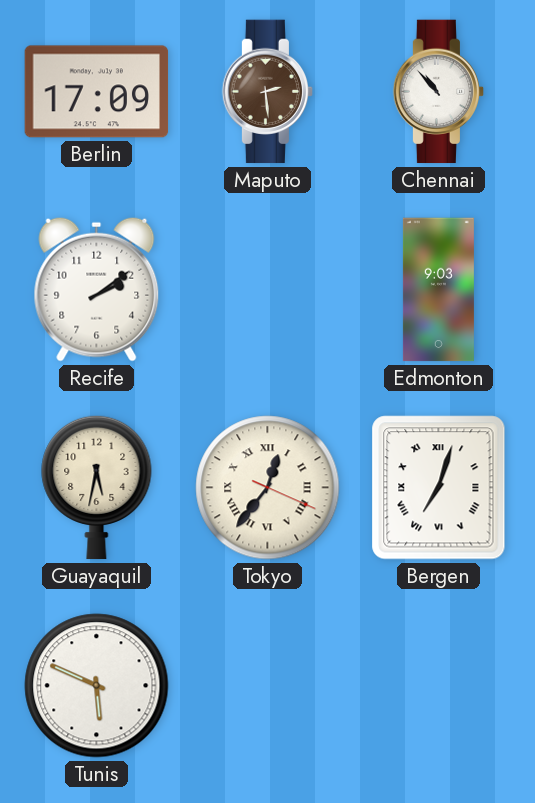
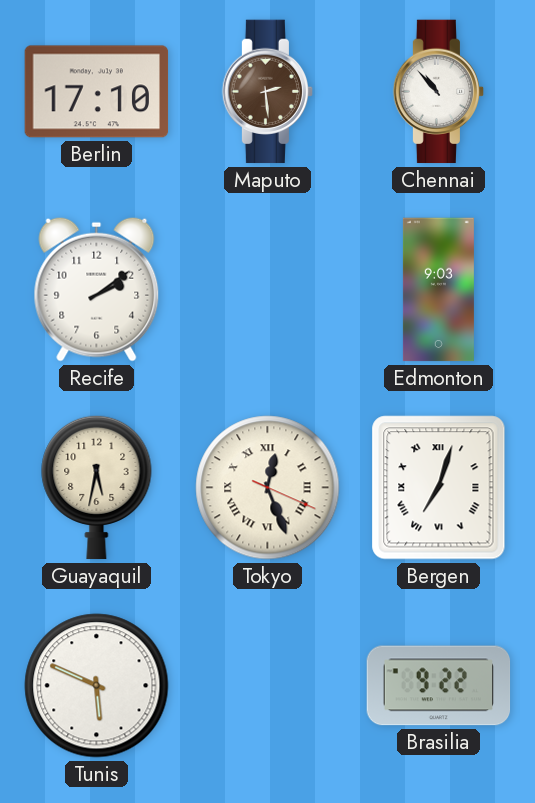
Berlin: 17:09 -> 17:10 (97, 92)
Tokyo: 12:36 -> 12:26 (268, 488)
Brasilia: none -> 9:22 (439, 686)
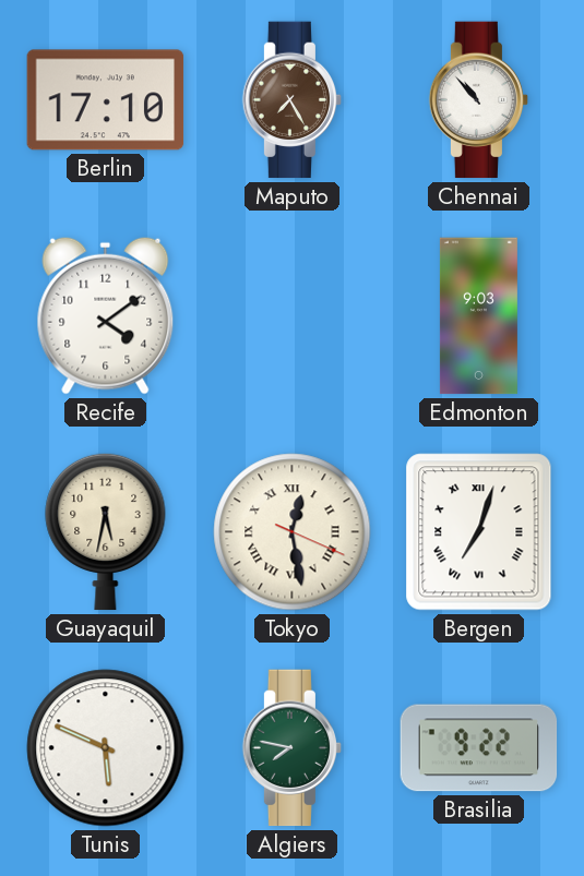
Maputo: 2:29 -> 7:25 (293, 100)
Recife: 2:09 -> 4:09 (106, 315)
Tokyo: 12:26 -> 12:28 (293, 532)
Algiers: none -> 7:47 (293, 748)
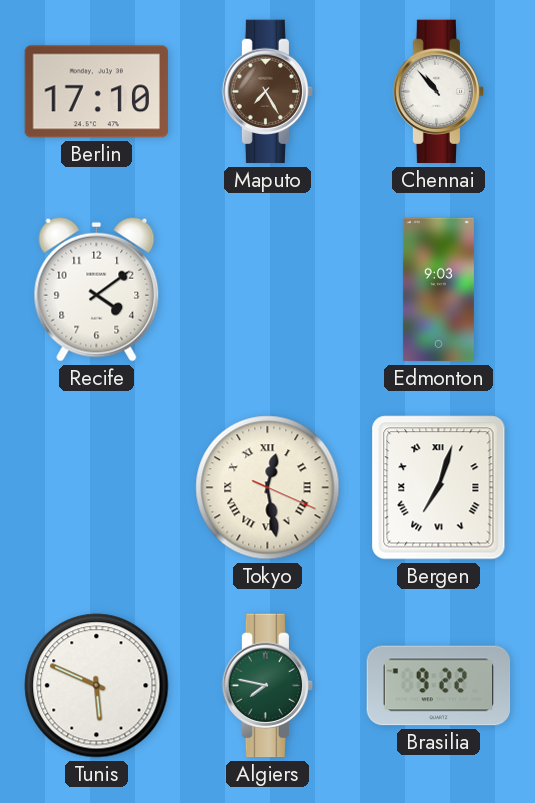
Guayaquil: 5:32 -> none (106, 531)
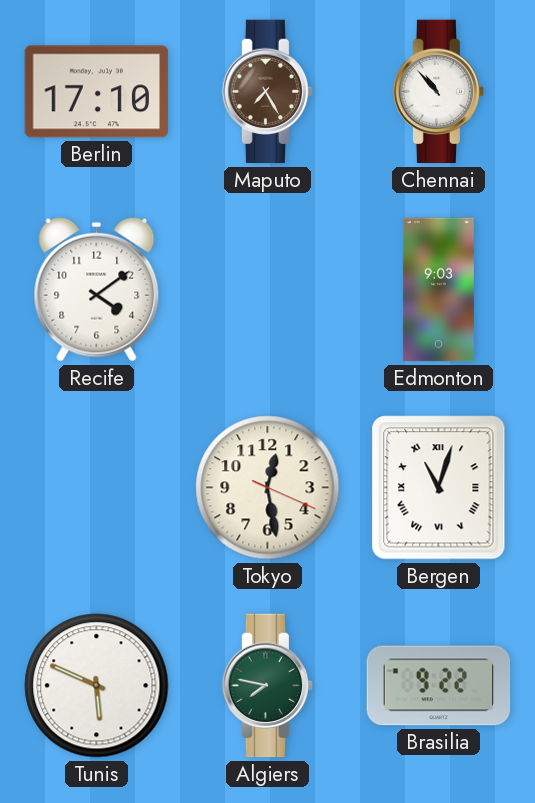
Tokyo numerals: Roman -> Arabic (268, 488)
Bergen: 7:03 -> 11:03 (439, 488)
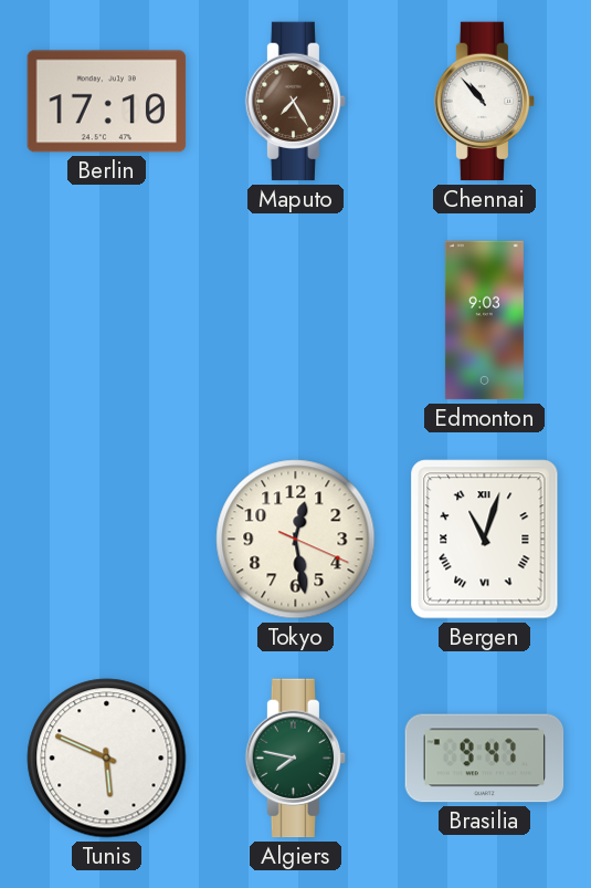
Recife: 4:09 -> none (97, 289)
Brasilia: 9:22 -> 9:47 (485, 759)
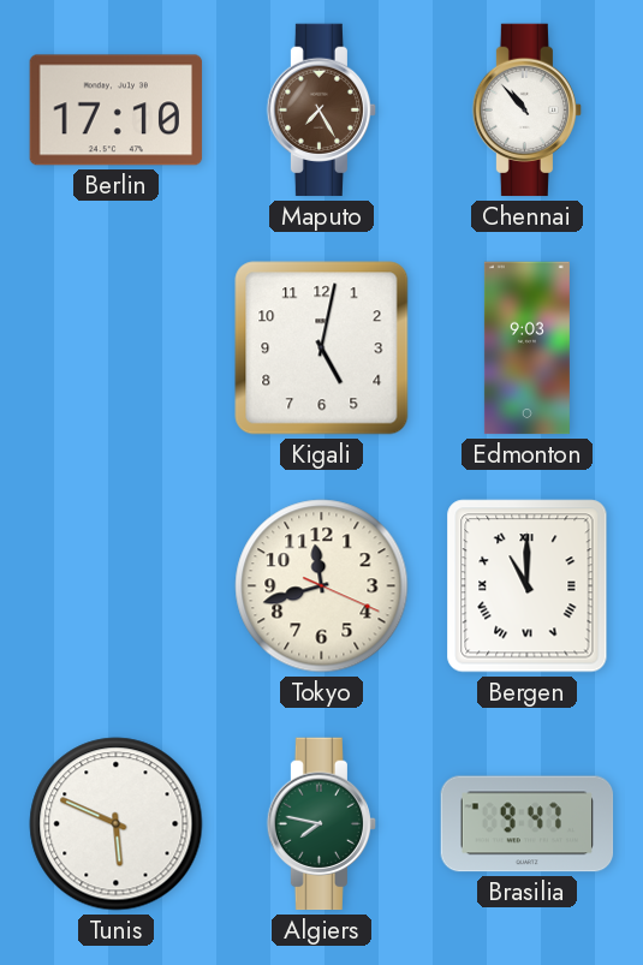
Kigali: none -> 5:02 (322, 349)
Tokyo: 12:28 -> 11:42 (322, 586)
Bergen: 11:03 -> 11:00 (528, 586)
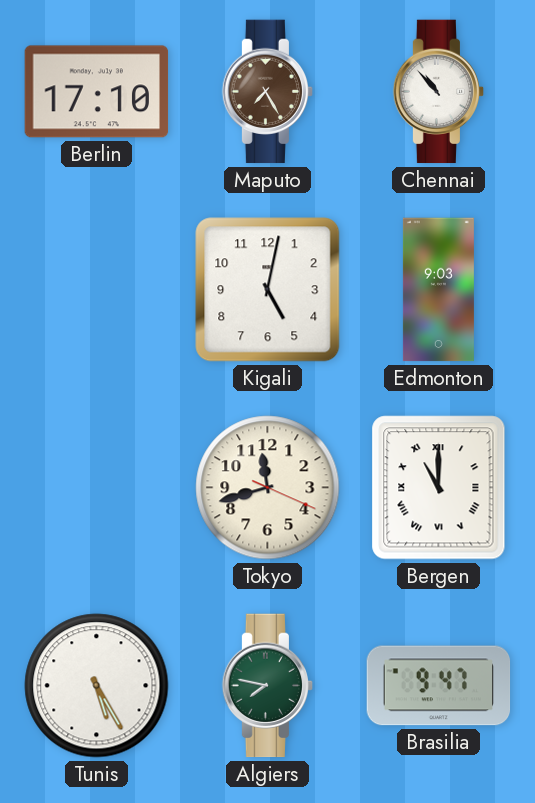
Tunis: 5:49 -> 5:25 (97, 686)
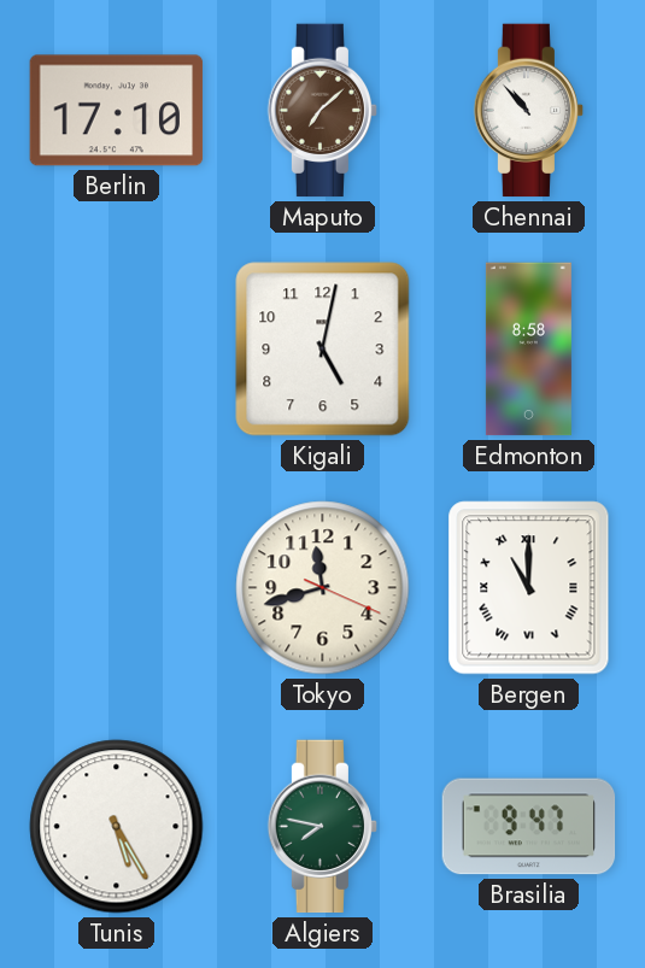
Maputo: 7:25 -> 7:08 (323, 111)
Edmonton: 9:03 -> 8:58 (528, 350)
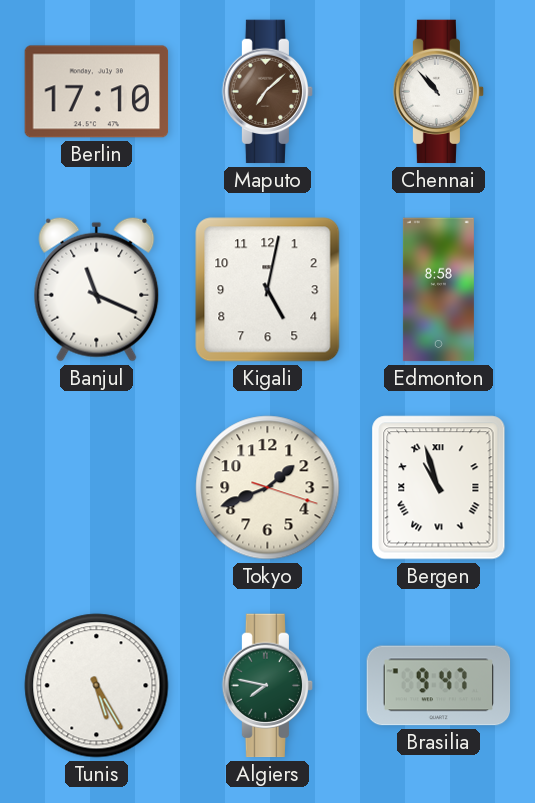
Banjul: none -> 11:19 (97, 289)
Tokyo: 11:42 -> 1:41 (268, 488)
Bergen: 11:00 -> 10:57 (439, 488)
